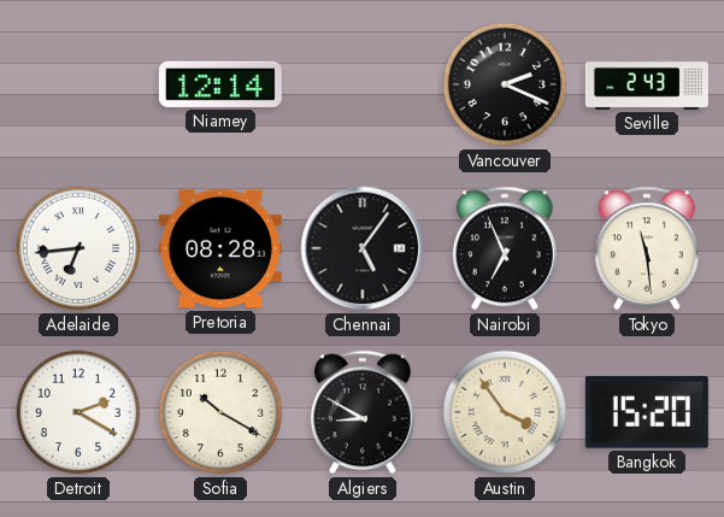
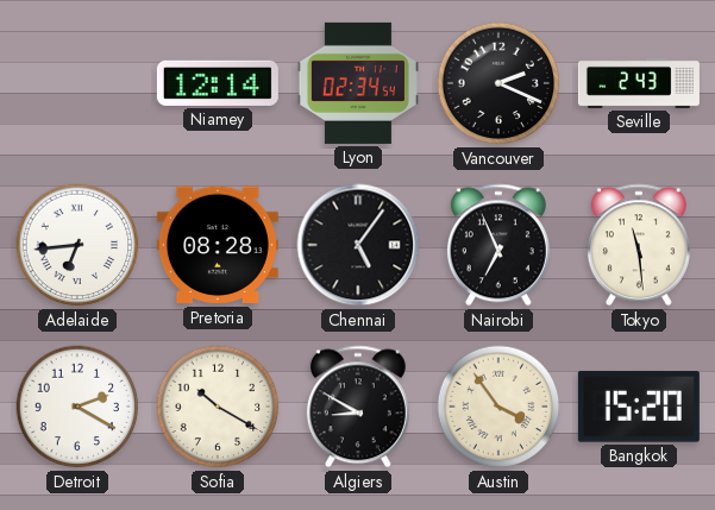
Lyon: none -> 02:34 (358, 83)
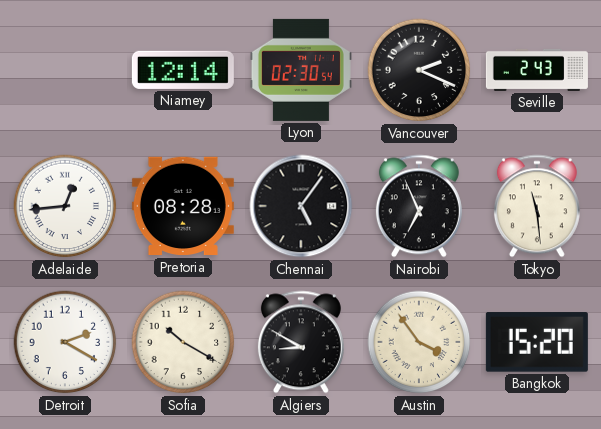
Lyon: 02:34 -> 02:30 (301, 70)
Adelaide: 6:44 -> 12:44 (65, 206)
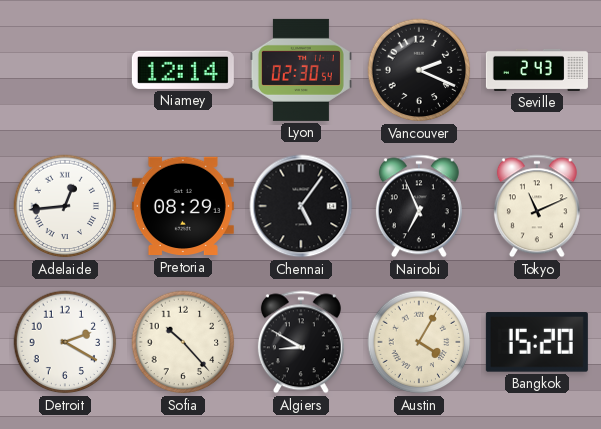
Pretoria: 08:28 -> 08:29 (183, 206)
Tokyo: 11:29 -> 11:11 (537, 206)
Sofia: 10:20 -> 10:23 (183, 342)
Austin: 3:54 -> 4:05 (419, 342)
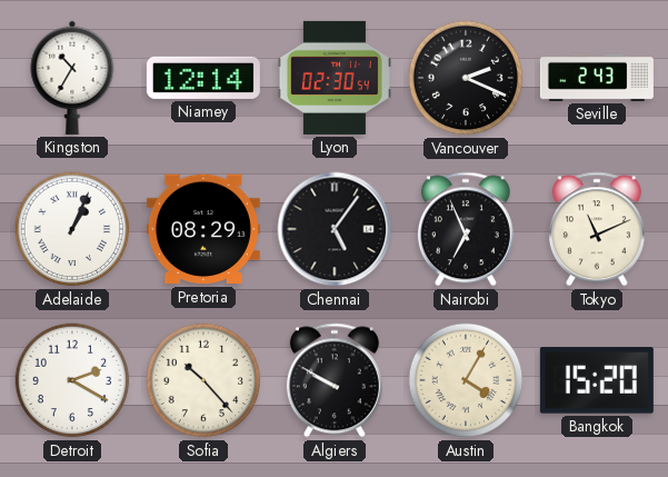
Kingston: none -> 10:35 (72, 78)
Adelaide: 12:44 -> 1:04 (72, 229)
Algiers: 8:50 -> 9:50 (335, 380)
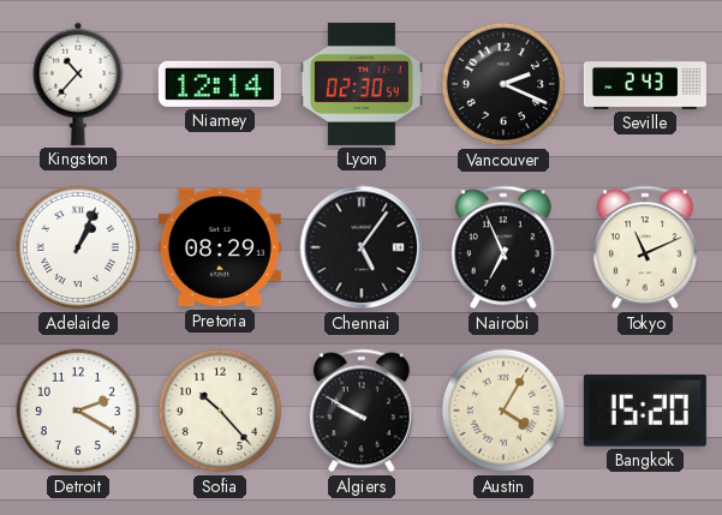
Kingston: 10:35 -> 10:37 (78, 84)
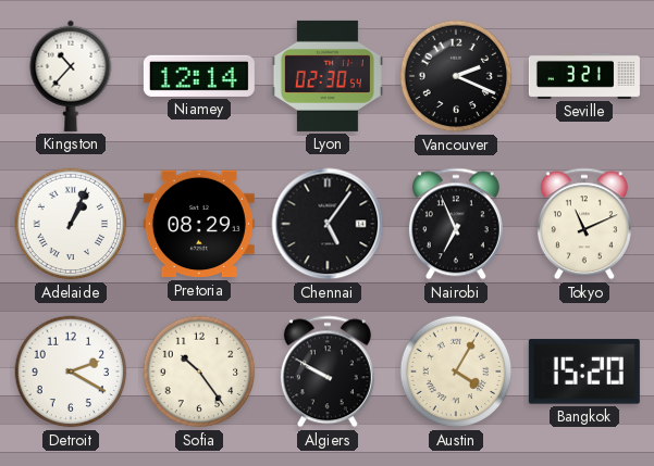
Seville: 2:43 -> 3:21 (584, 76)
Sofia: 10:23 -> 10:24 (199, 371)
